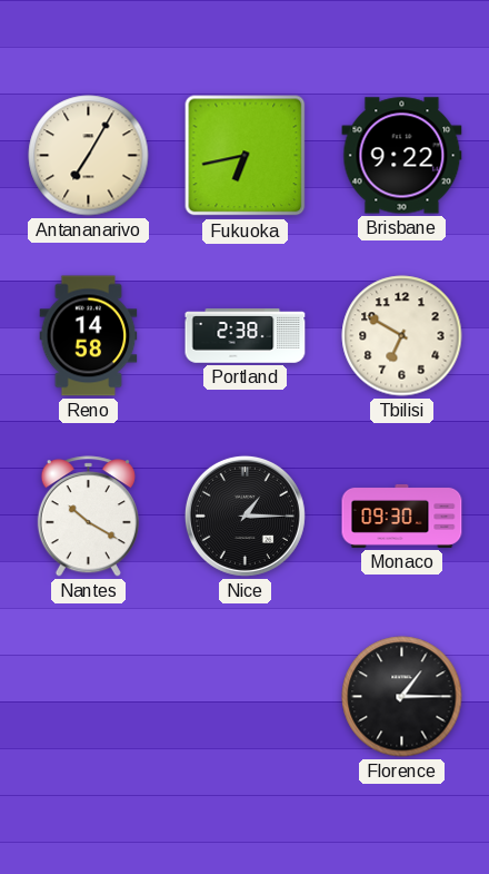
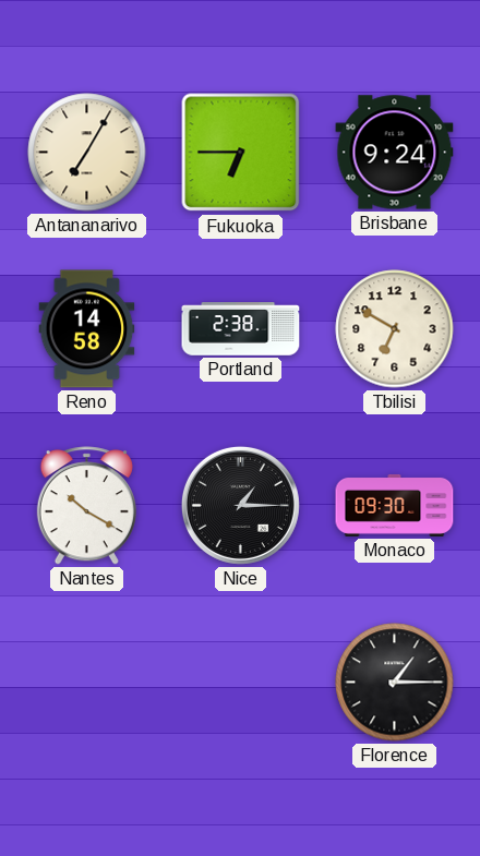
Fukuoka: 6:43 -> 6:45 (241, 153)
Brisbane: 9:22 -> 9:24 (395, 153)
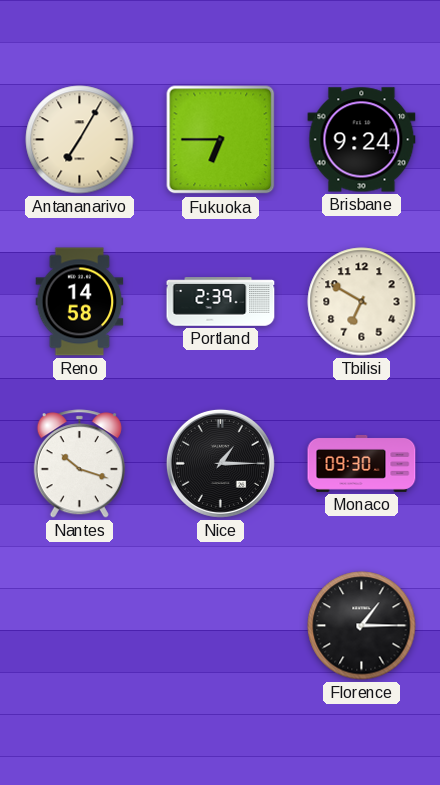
Portland: 2:38 -> 2:39 (221, 302)
Nantes: 10:20 -> 10:18 (79, 464)
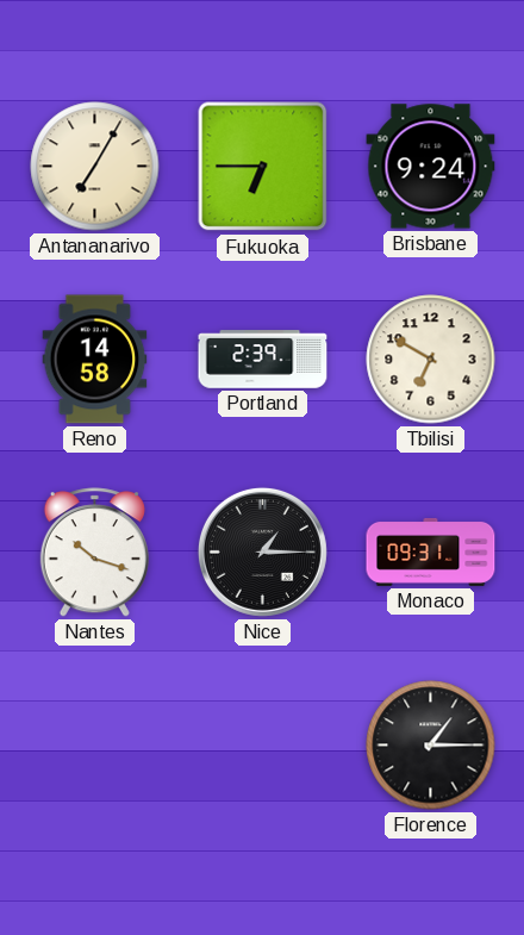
Monaco: 09:30 -> 09:31 (431, 551)
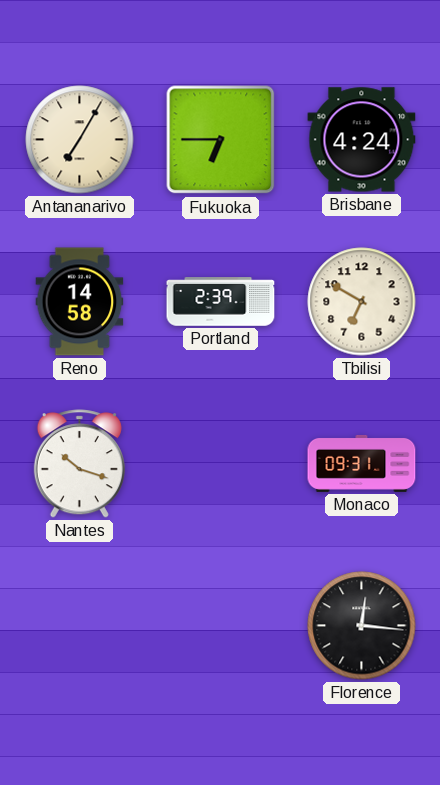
Brisbane: 9:24 -> 4:24 (362, 140)
Nice: 1:15 -> none (262, 551)
Florence: 1:15 -> 12:16 (362, 626)
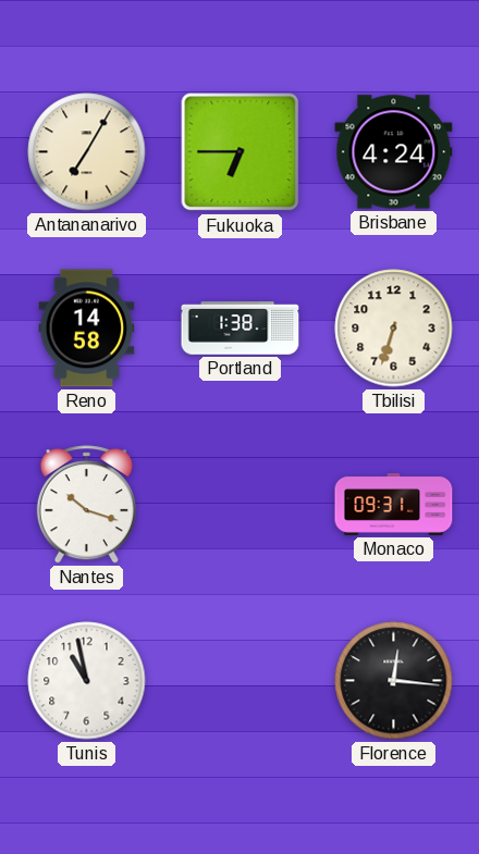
Portland: 2:39 -> 1:38 (241, 329)
Tbilisi: 6:50 -> 6:33 (394, 329)
Tunis: none -> 10:58 (87, 681)
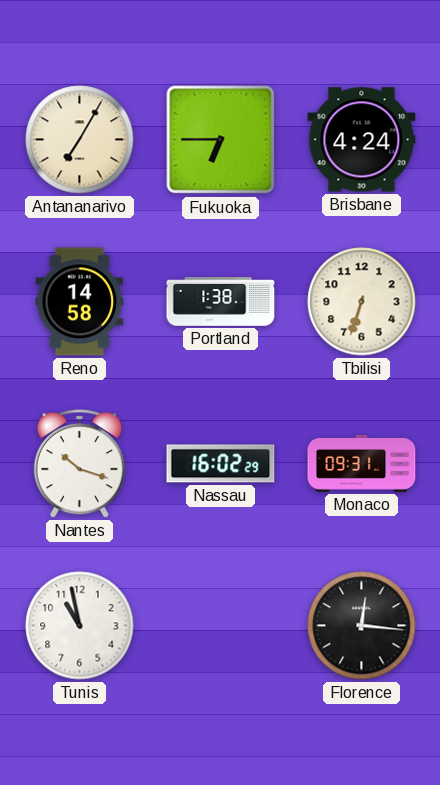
Nassau: none -> 16:02 (221, 464)
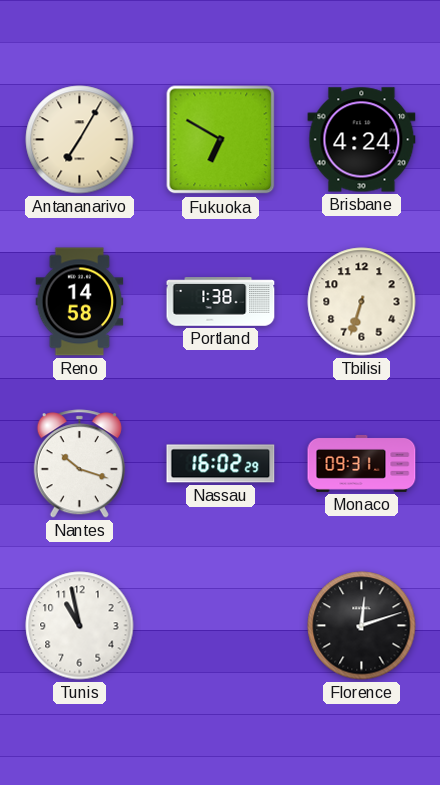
Fukuoka: 6:45 -> 6:50 (221, 140)
Florence: 12:16 -> 12:12 (362, 626)
